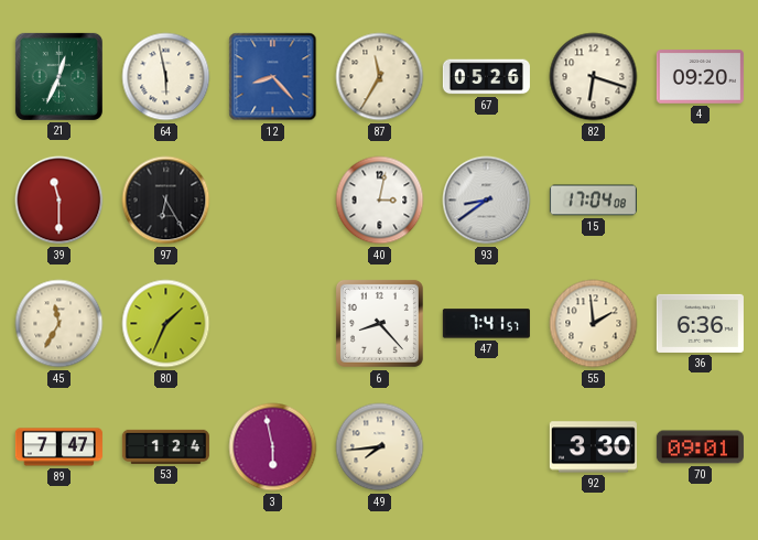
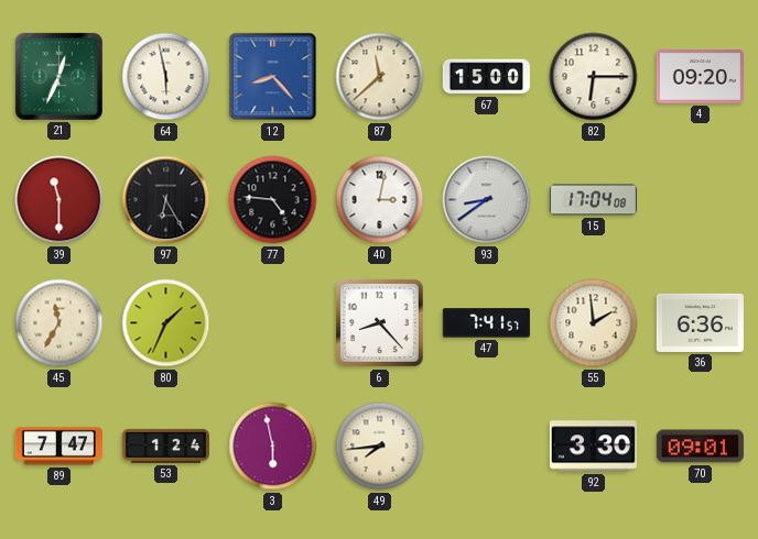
87: 11:35 -> 11:38 (380, 77)
67: 05:26 -> 15:00 (486, 77)
82: 6:18 -> 6:15 (594, 77)
77: none -> 4:46 (273, 200)
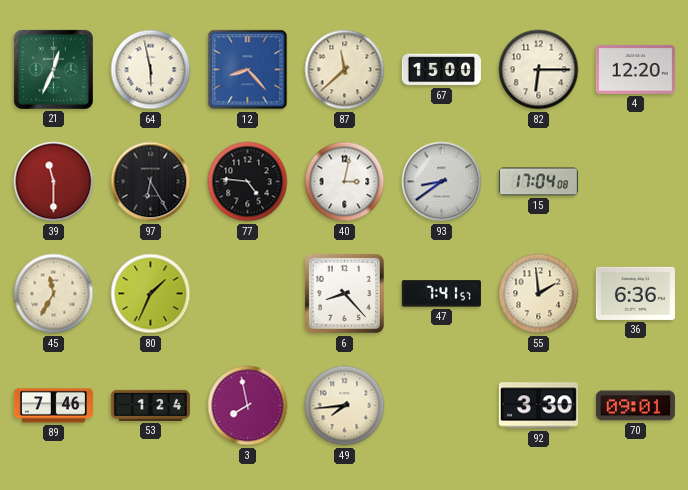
4: 09:20 -> 12:20 (635, 70)
89: 7:47 -> 7:46 (53, 406)
3: 5:58 -> 7:58 (248, 406)
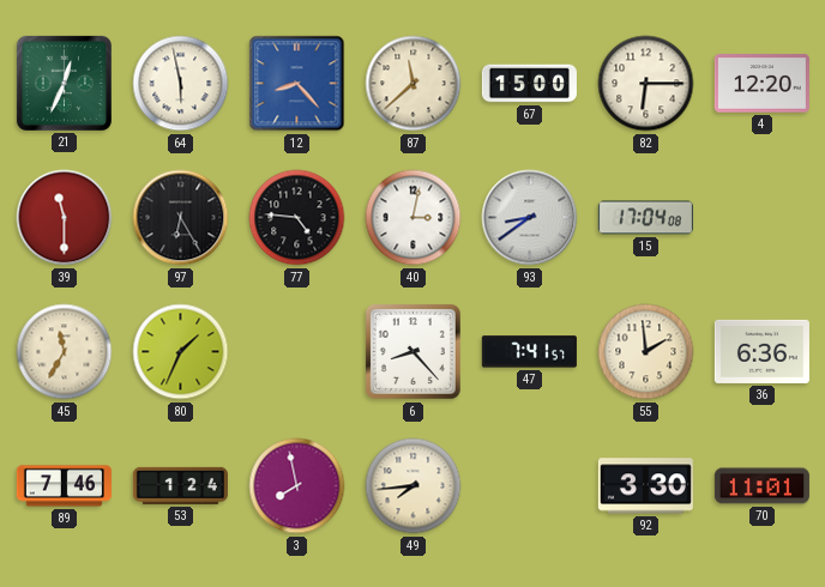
70: 09:01 -> 11:01 (761, 486)
